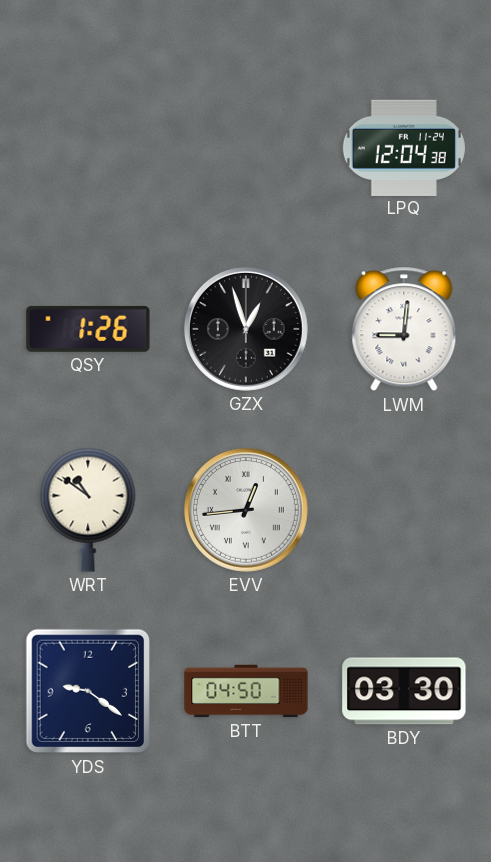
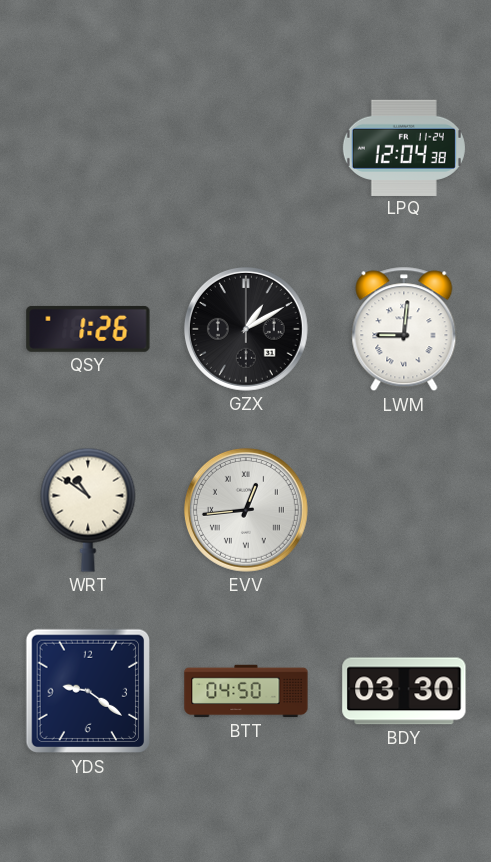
GZX: 12:57 -> 1:10 (246, 329)
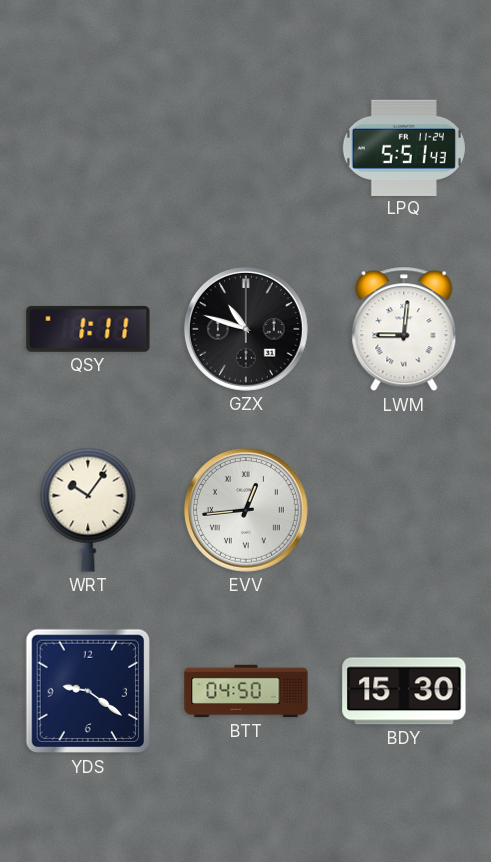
LPQ: 12:04 -> 5:51 (404, 147)
QSY: 1:26 -> 1:11 (88, 329)
GZX: 1:10 -> 10:48 (246, 329)
WRT: 10:51 -> 10:06 (88, 510)
BDY: 03:30 -> 15:30 (404, 691)
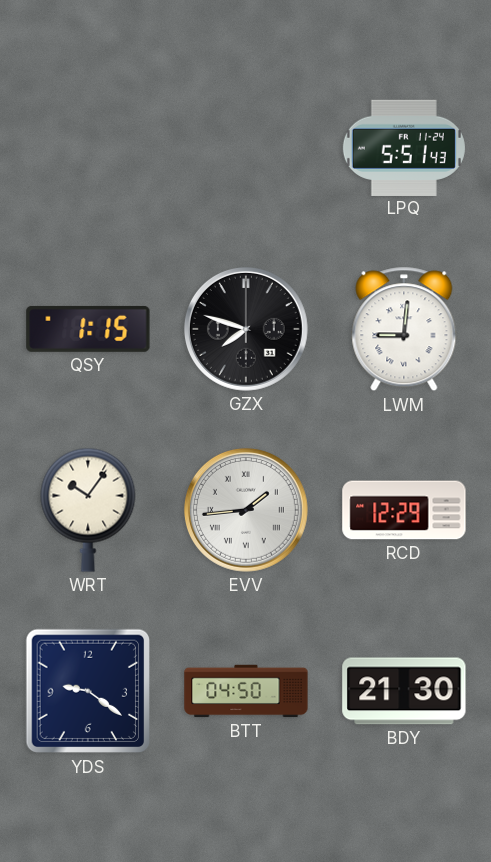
QSY: 1:11 -> 1:15 (88, 329)
GZX: 10:48 -> 7:48 (246, 329)
EVV: 12:44 -> 1:44 (246, 510)
RCD: none -> 12:29 (404, 510)
BDY: 15:30 -> 21:30 (404, 691)
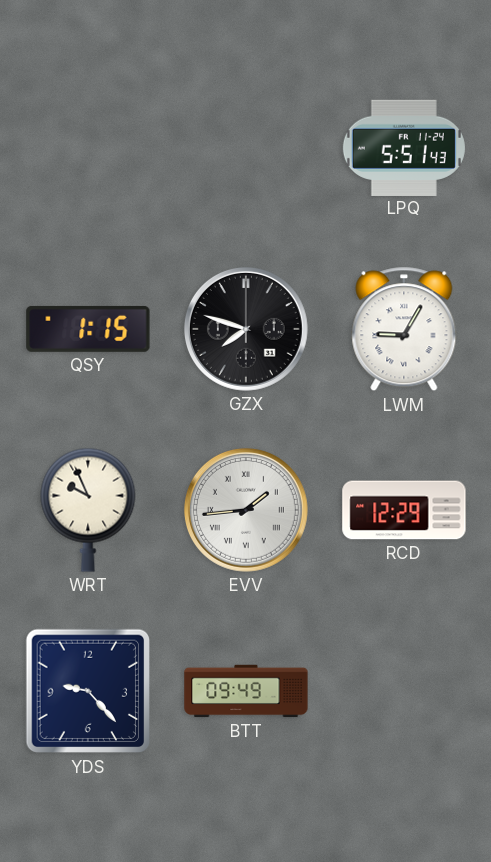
LWM: 9:01 -> 9:05 (404, 329)
WRT: 10:06 -> 9:56 (88, 510)
YDS: 9:21 -> 9:23 (88, 691)
BTT: 04:50 -> 09:49 (246, 691)
BDY: 21:30 -> none (404, 691)
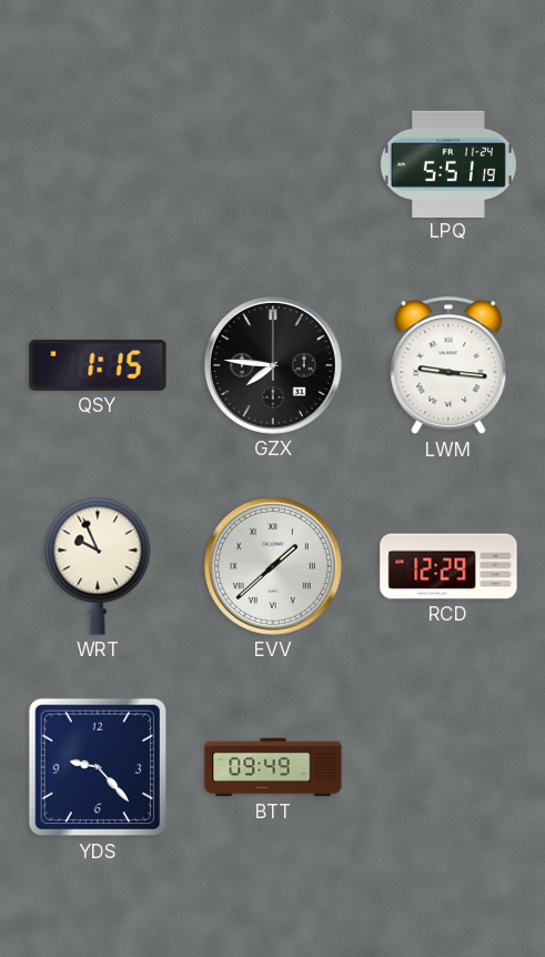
LPQ: 5:51:43 -> 5:51:19 (448, 163)
GZX: 7:48 -> 7:46 (273, 365)
LWM: 9:05 -> 9:16 (448, 365)
EVV: 1:44 -> 1:38 (273, 566)
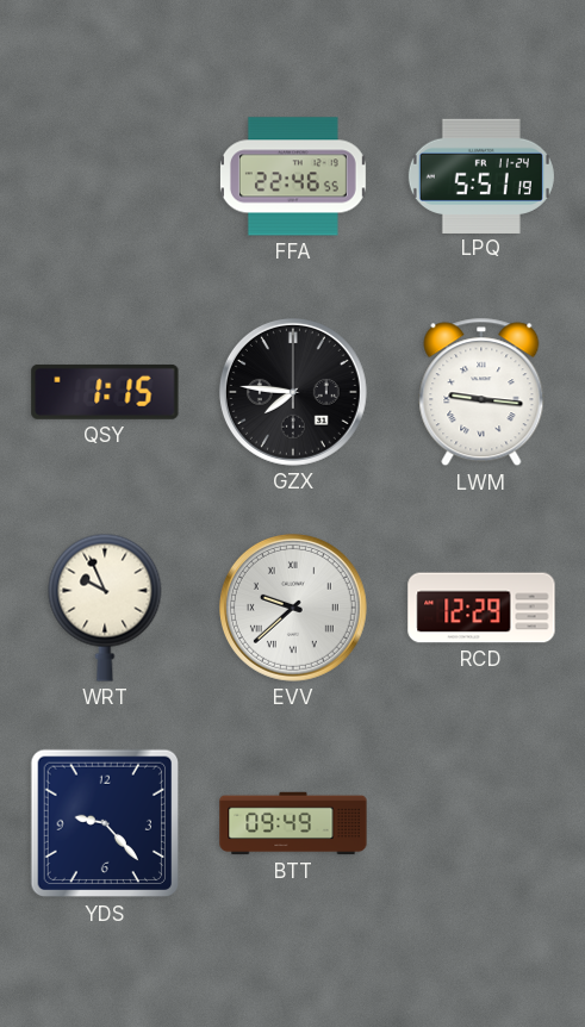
FFA: none -> 22:46 (293, 176)
EVV: 1:38 -> 9:38 (293, 608)
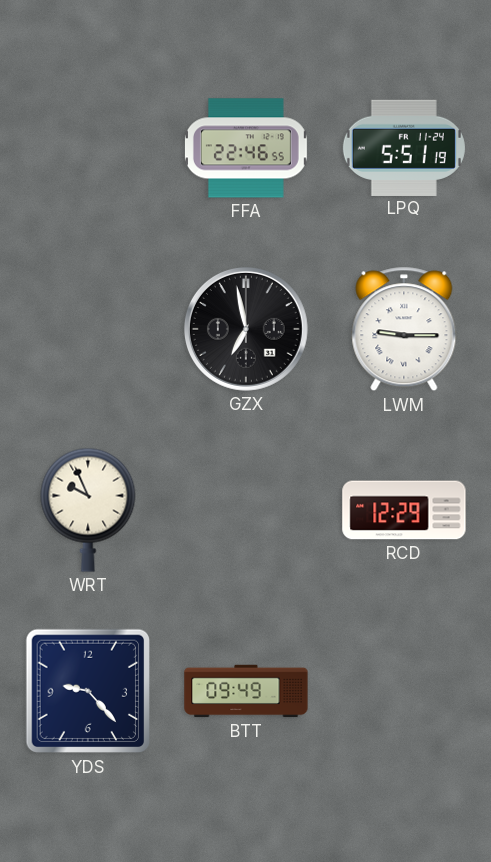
QSY: 1:15 -> none (105, 392)
GZX: 7:46 -> 6:58 (246, 329)
LWM: 9:16 -> 9:15 (404, 329)
EVV: 9:38 -> none (293, 608)
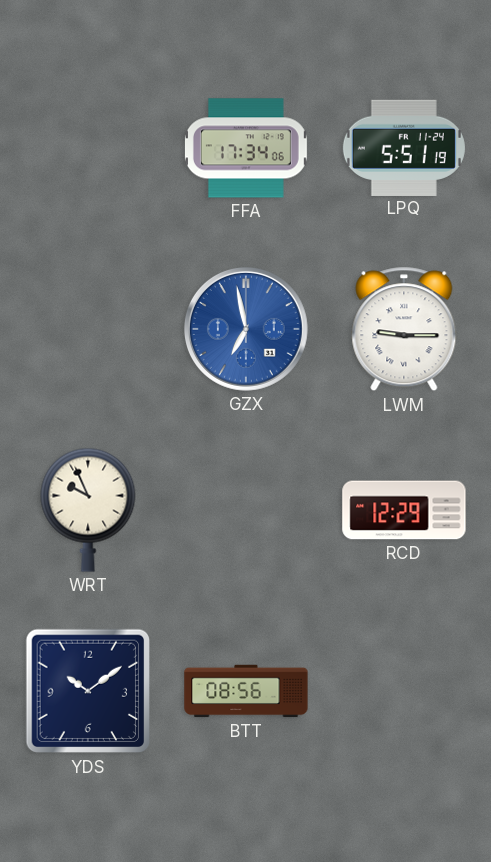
FFA: 22:46 -> 17:34 (246, 148)
GZX dial: black -> blue (246, 329)
YDS: 9:23 -> 10:09 (88, 691)
BTT: 09:49 -> 08:56 (246, 691)
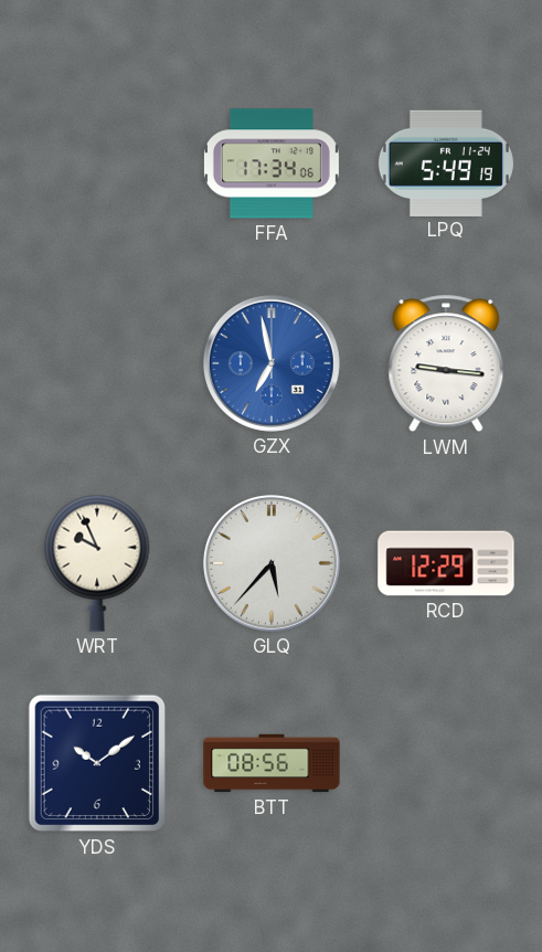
LPQ: 5:51 -> 5:49 (446, 162)
LWM: 9:15 -> 9:16 (446, 363)
GLQ: none -> 5:37 (272, 563)
